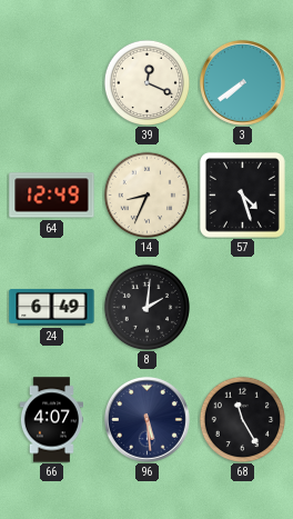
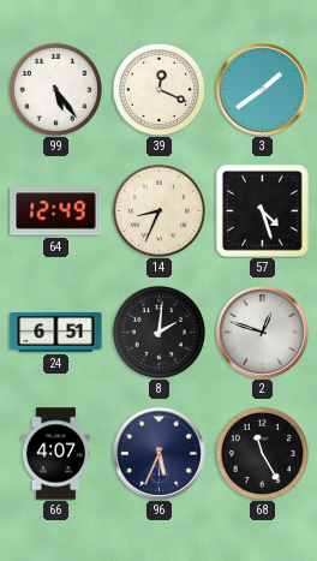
99: none -> 5:24 (55, 89)
3: 7:39 -> 1:39 (262, 89)
24: 6:49 -> 6:51 (56, 333)
2: none -> 12:48 (262, 332)
96: 5:29 -> 5:34 (158, 453)
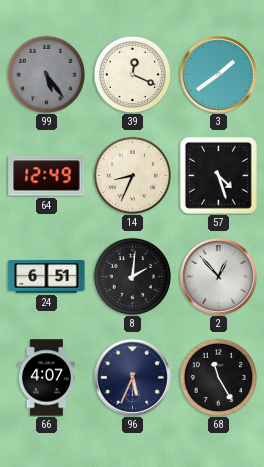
99 dial: white -> grey (46, 74)
2: 12:48 -> 12:53 (218, 276)
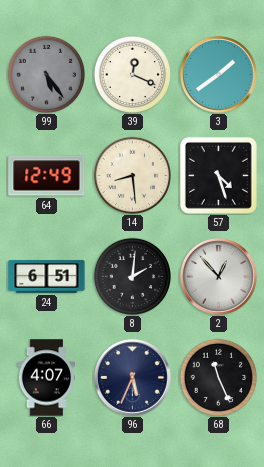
14: 8:34 -> 8:29 (132, 175)
68: 11:25 -> 11:26 (218, 377)
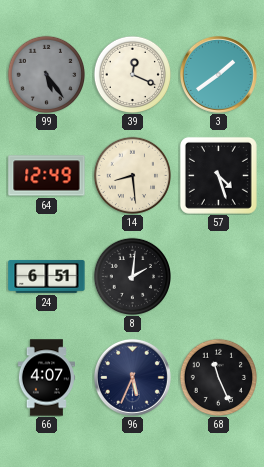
2: 12:53 -> none (218, 276)
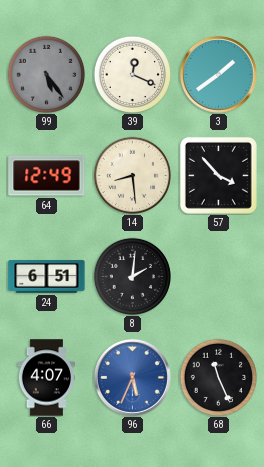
57: 4:27 -> 3:53 (218, 175)
96 dial: navy -> blue (132, 377)
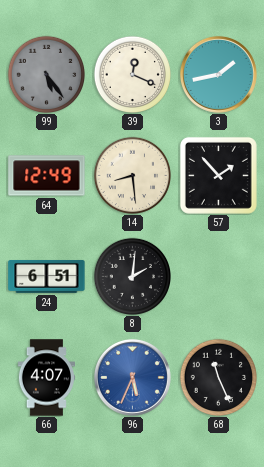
3: 1:39 -> 1:43 (218, 74)
57: 3:53 -> 1:53 (218, 175)
